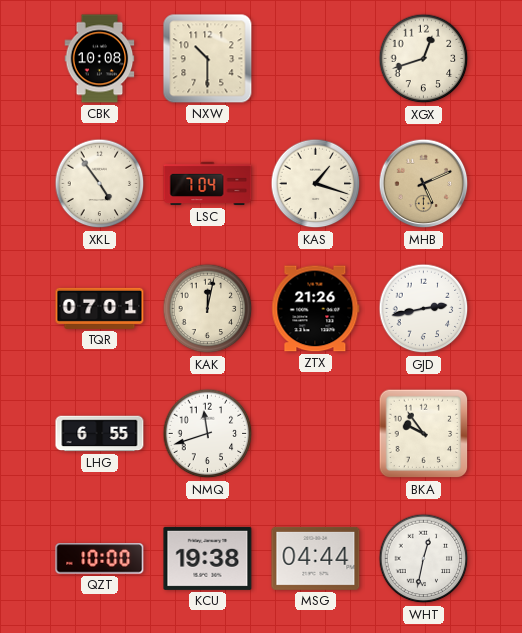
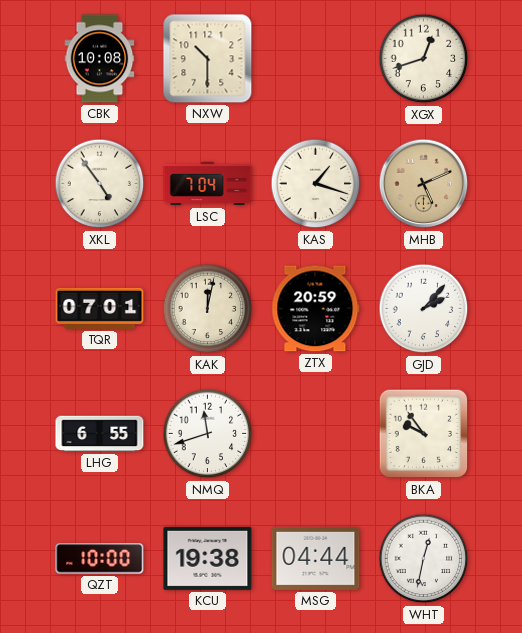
ZTX: 21:26 -> 20:59 (316, 309)
GJD: 2:43 -> 2:07 (424, 309)
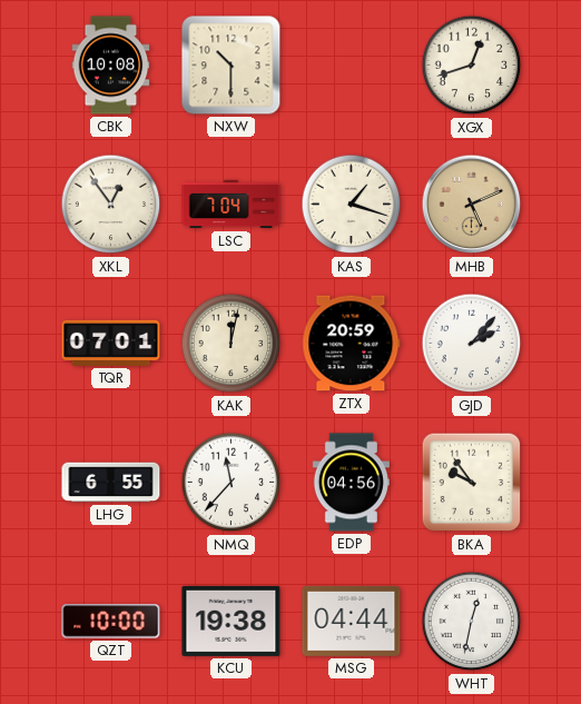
XKL: 4:54 -> 12:54 (111, 205)
NMQ: 11:42 -> 11:37 (232, 483)
EDP: none -> 04:56 (351, 483)
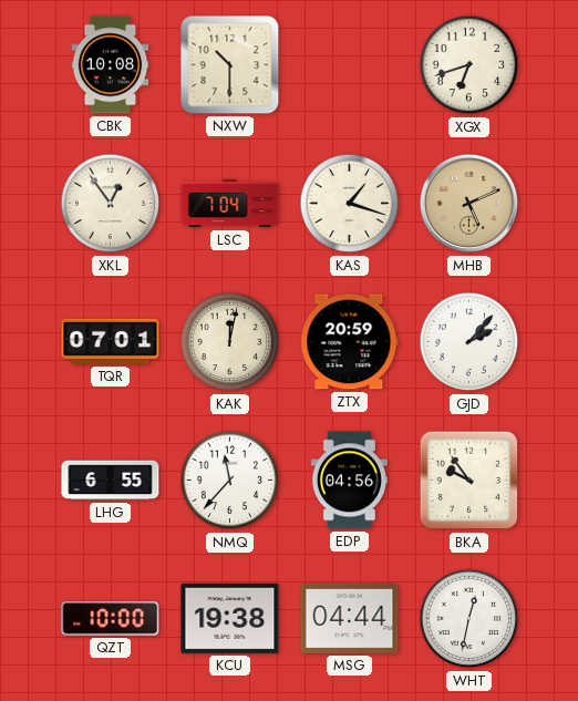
XGX: 12:42 -> 6:42 (469, 65)
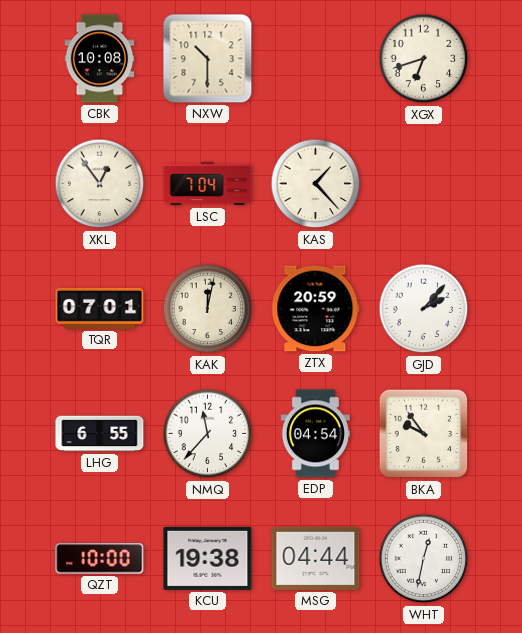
KAS: 1:18 -> 1:23 (316, 184)
MHB: 5:11 -> none (469, 204)
EDP: 04:56 -> 04:54 (315, 434)
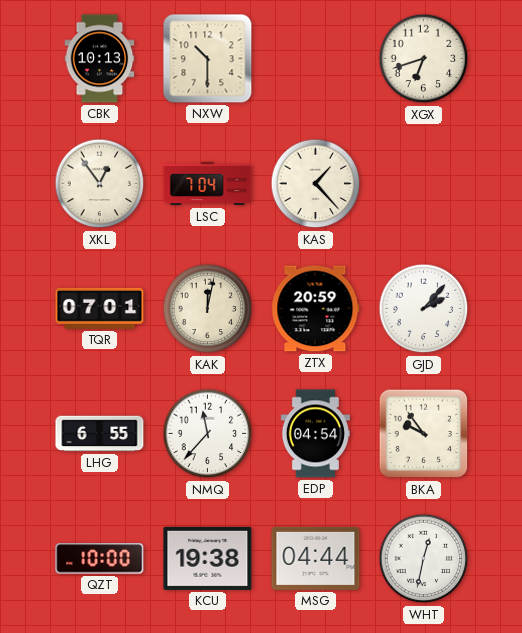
CBK: 10:08 -> 10:13 (100, 59)
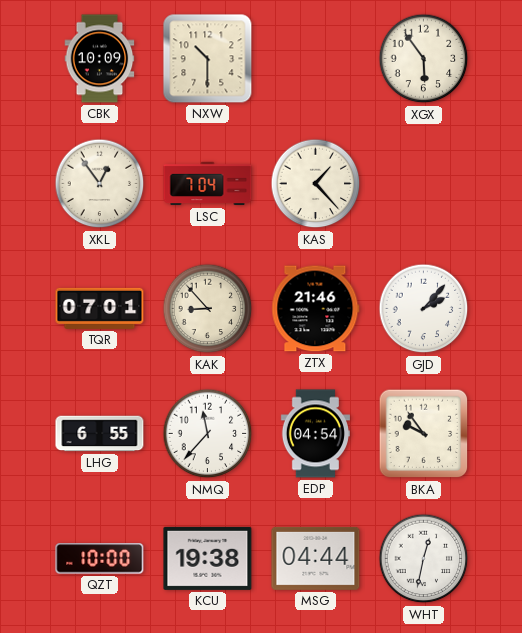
CBK: 10:13 -> 10:09 (100, 59)
XGX: 6:42 -> 5:54 (424, 59)
KAK: 12:02 -> 8:53 (208, 309)
ZTX: 20:59 -> 21:46 (316, 309)
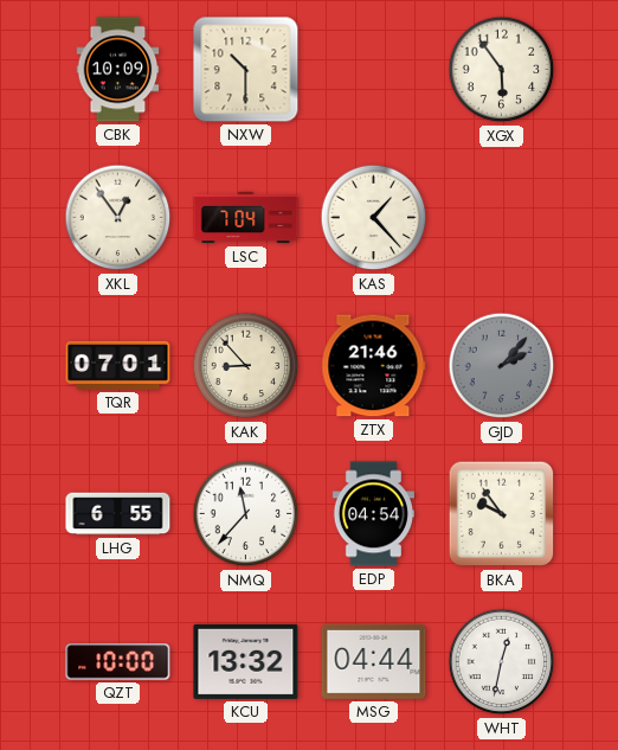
GJD dial: white -> grey (502, 366)
KCU: 19:38 -> 13:32 (246, 661)
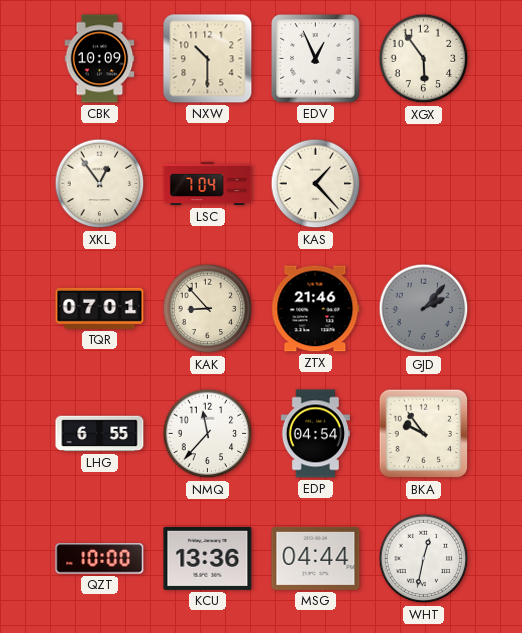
EDV: none -> 12:56 (316, 59)
KCU: 13:32 -> 13:36 (208, 558)
